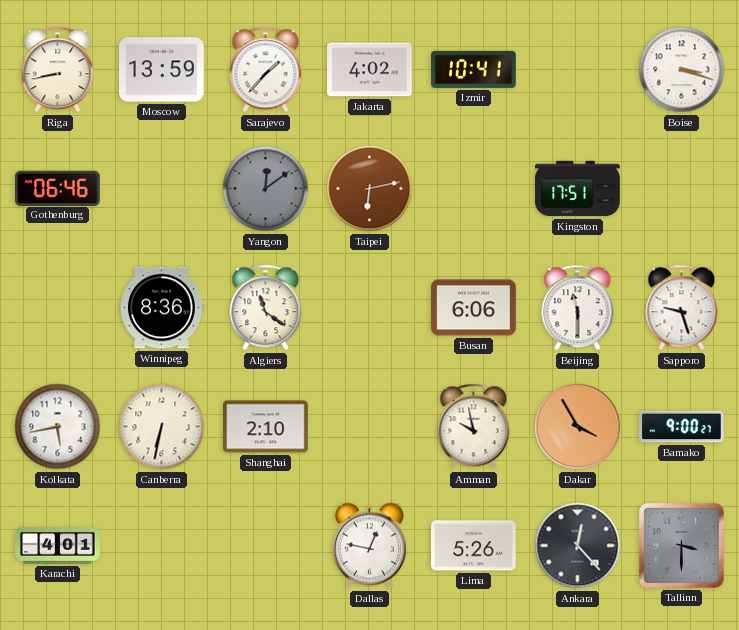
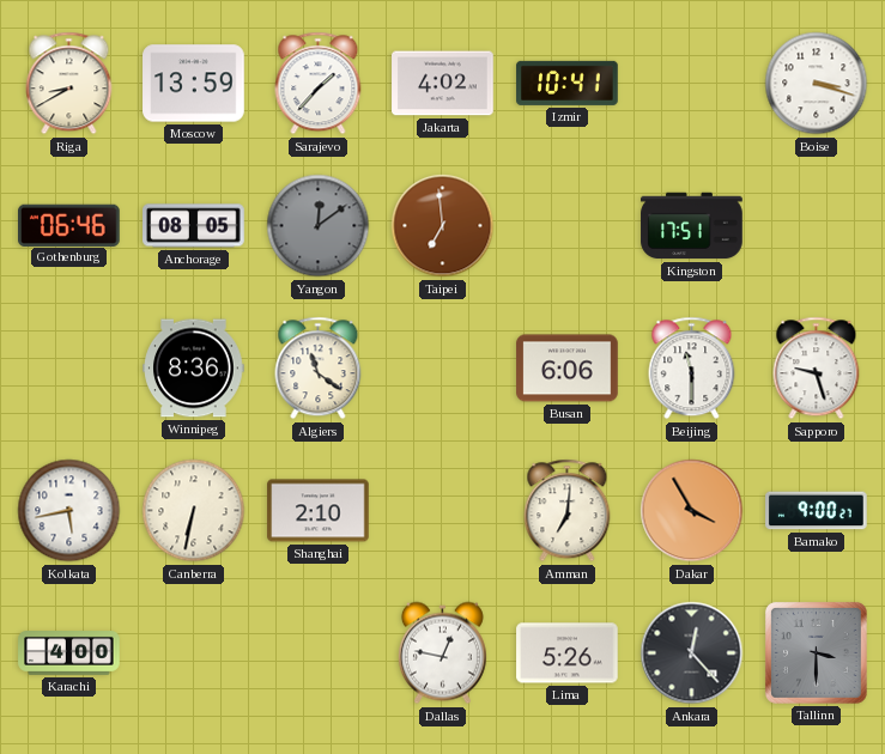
Riga: 8:43 -> 8:40 (69, 84)
Anchorage: none -> 08:05 (194, 226)
Taipei: 6:13 -> 6:59 (443, 226)
Amman: 9:58 -> 7:01 (568, 511)
Karachi: 4:01 -> 4:00 (69, 653)
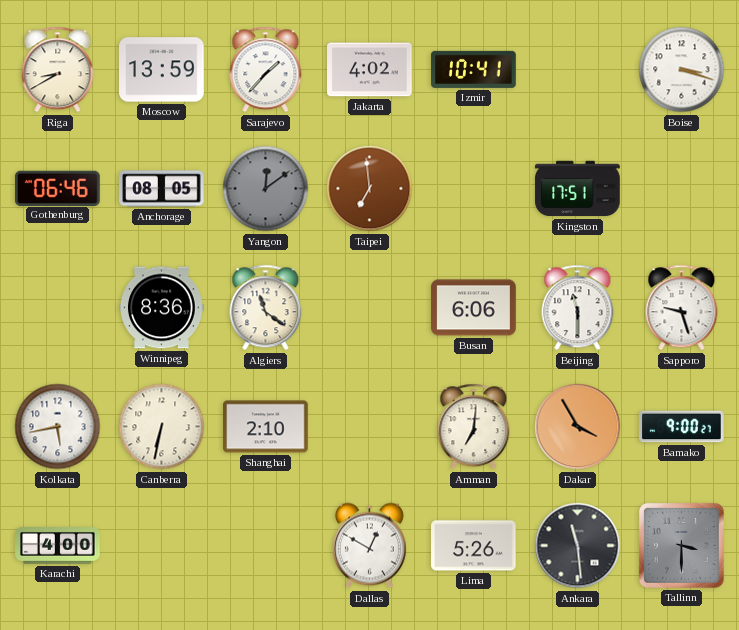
Dallas: 12:47 -> 12:50 (369, 546)
Ankara: 12:23 -> 11:29 (578, 546)
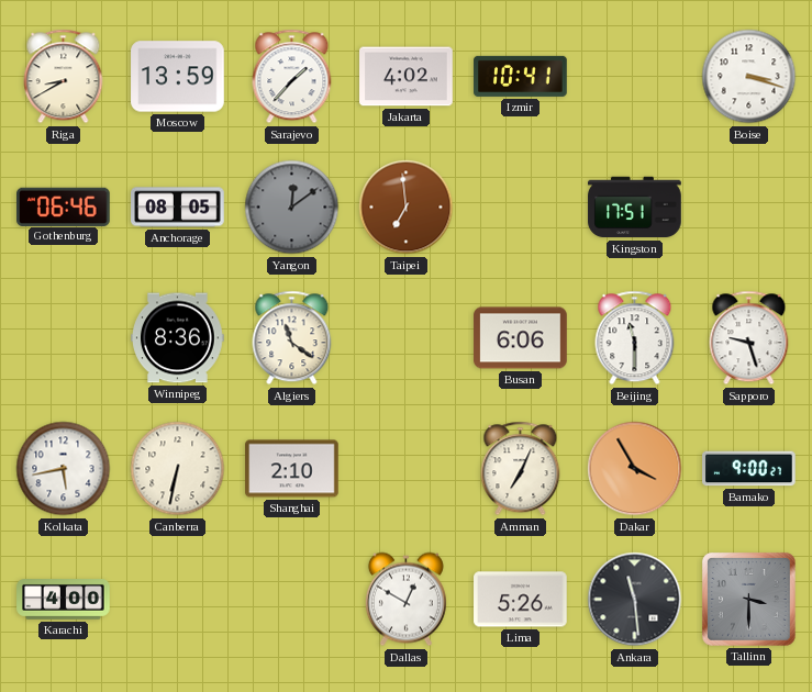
Amman: 7:01 -> 7:04 (521, 469)
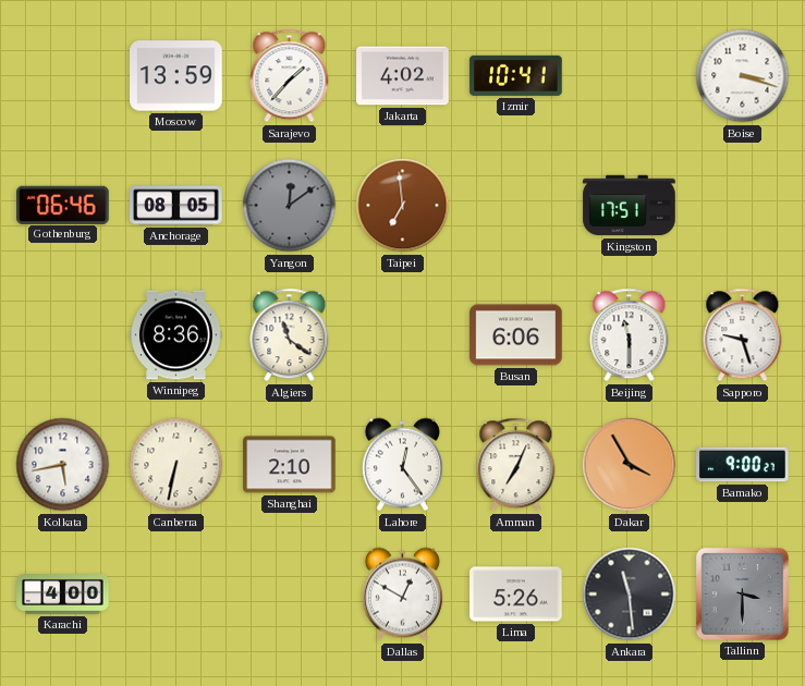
Riga: 8:40 -> none (64, 77)
Lahore: none -> 12:24 (402, 465)
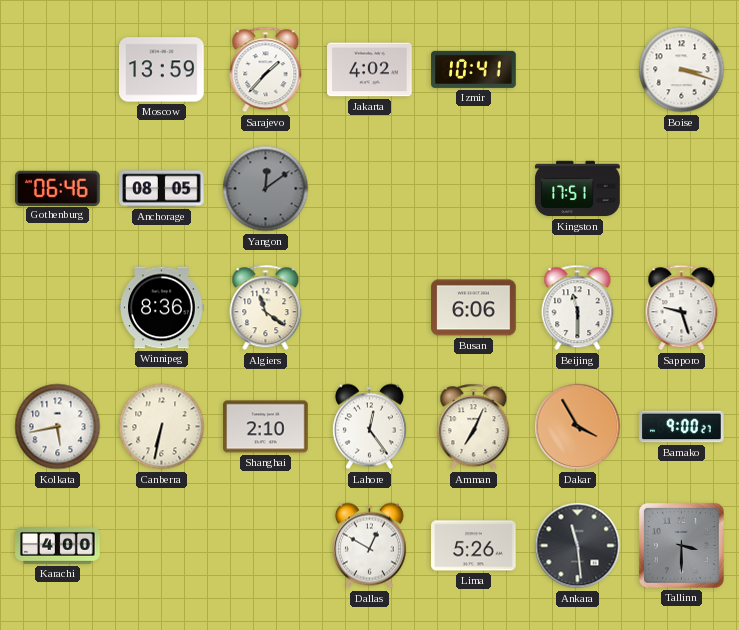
Taipei: 6:59 -> none (403, 206)
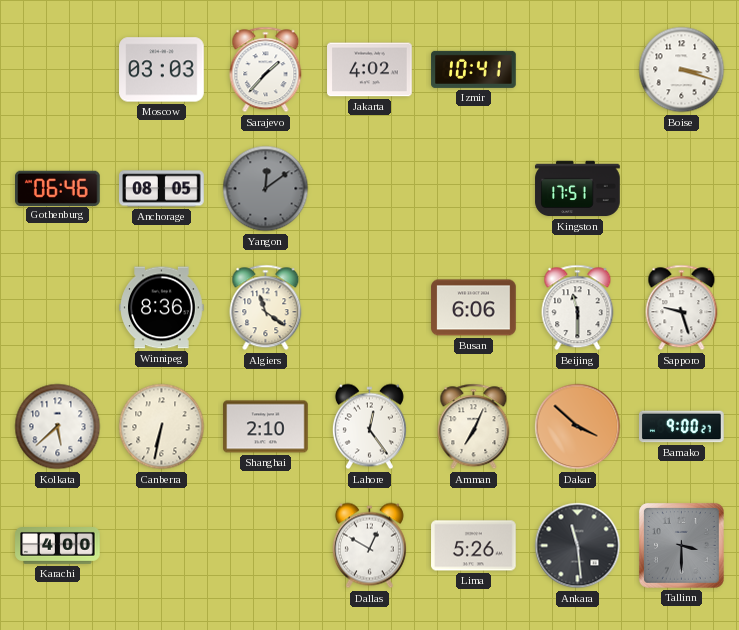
Moscow: 13:59 -> 03:03 (162, 70)
Kolkata: 5:43 -> 5:38 (58, 427)
Dakar: 3:55 -> 3:52 (578, 427)
